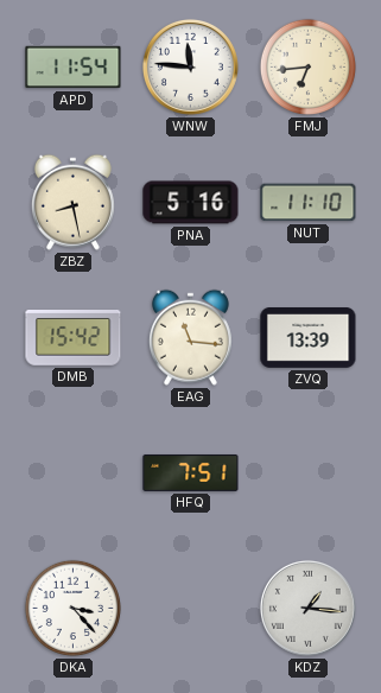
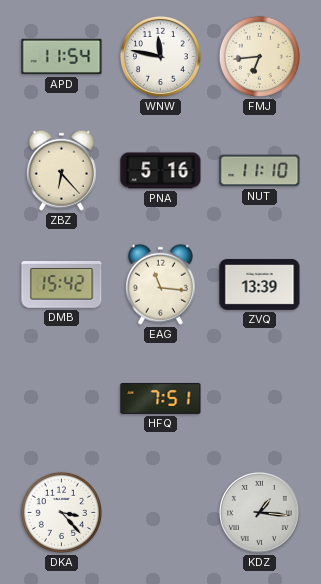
WNW: 11:46 -> 11:47 (160, 56)
ZBZ: 8:28 -> 6:23 (61, 170)
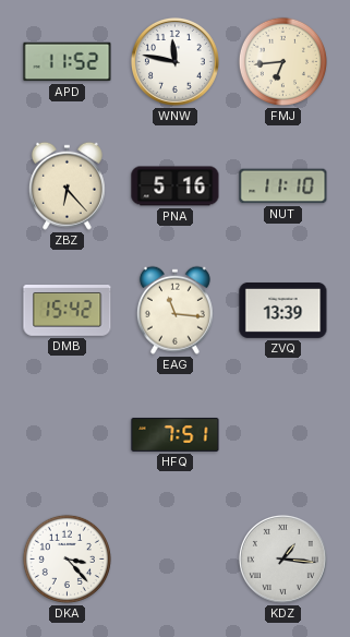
APD: 11:54 -> 11:52 (68, 62)
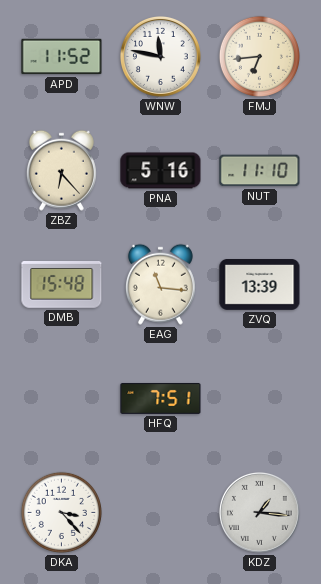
DMB: 15:42 -> 15:48 (62, 285)
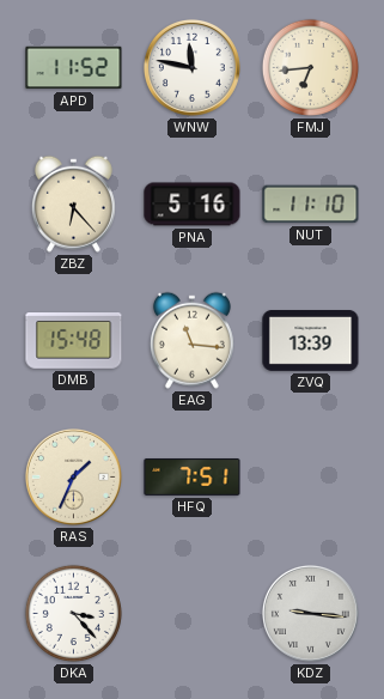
RAS: none -> 1:34 (73, 476)
KDZ: 1:16 -> 9:16 (310, 613)
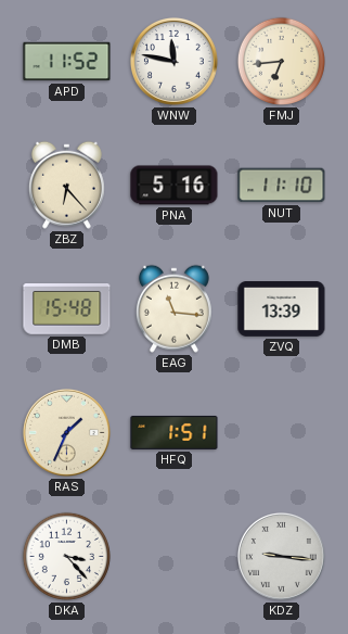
HFQ: 7:51 -> 1:51 (175, 432)
